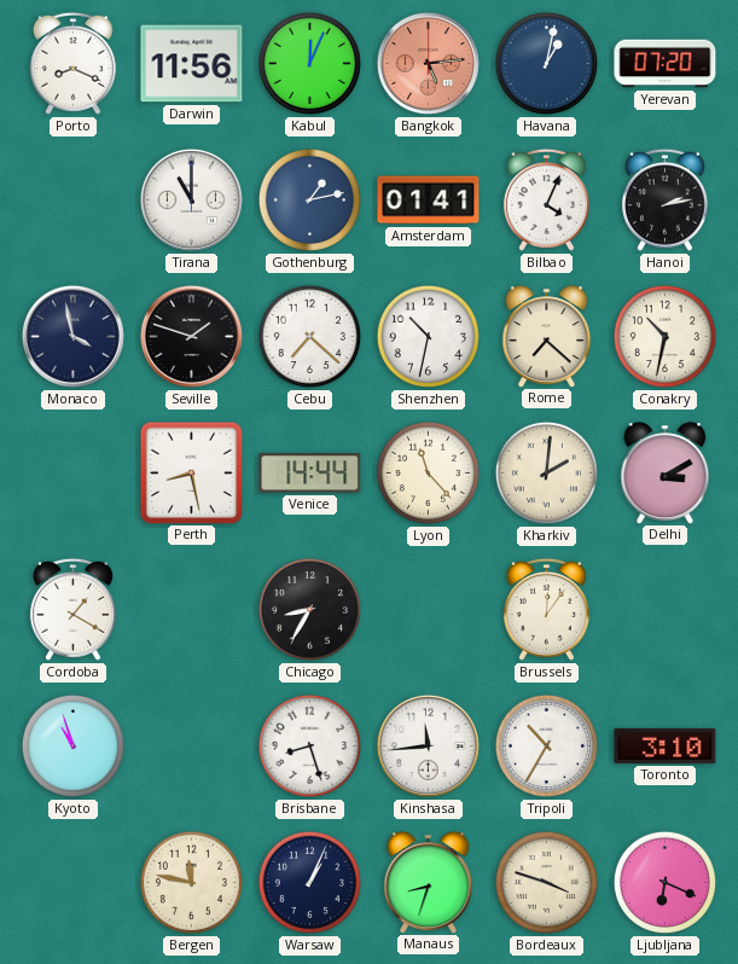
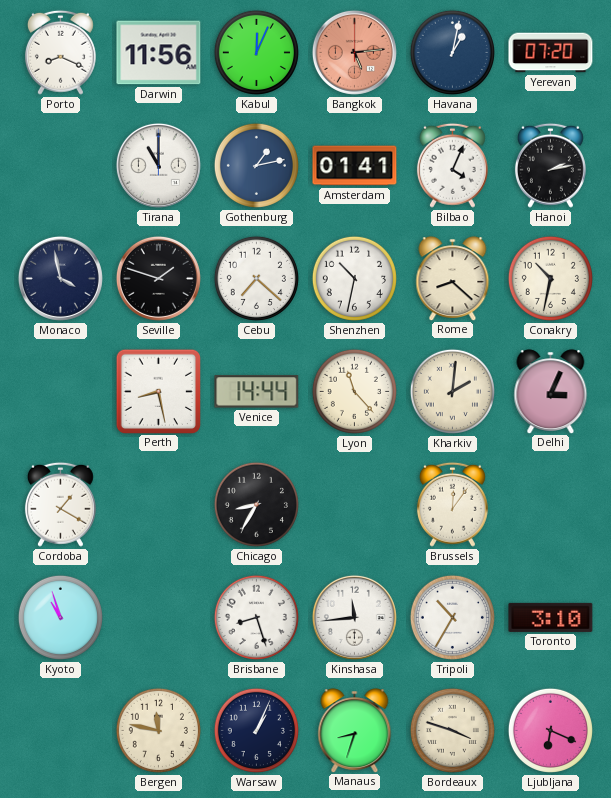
Rome: 7:22 -> 8:22 (453, 278)
Delhi: 3:10 -> 3:04 (551, 391)
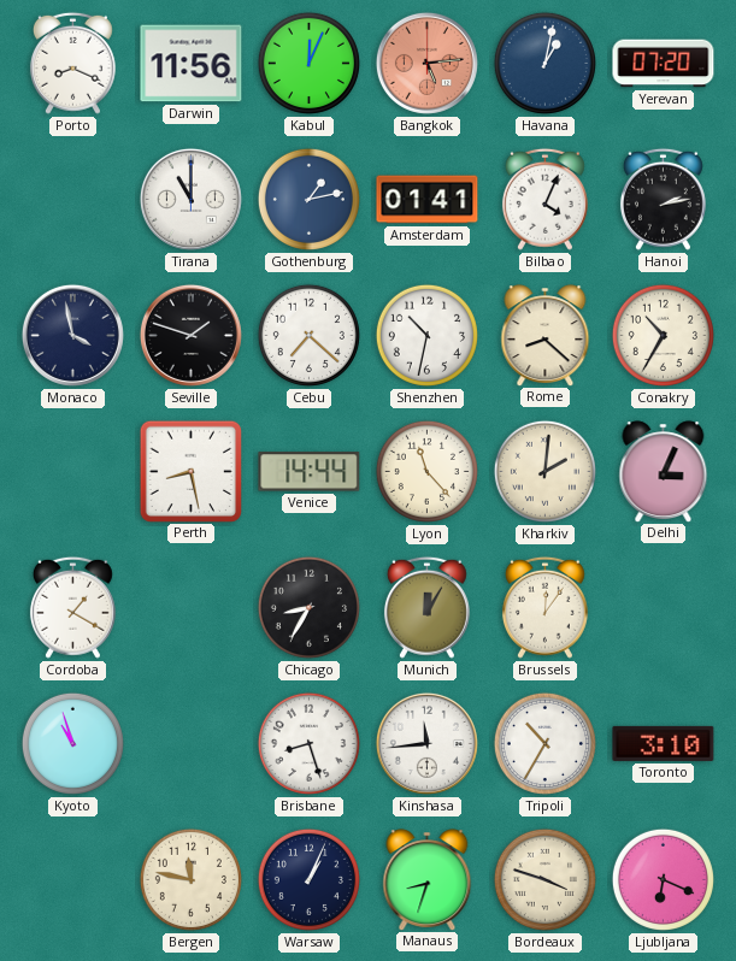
Conakry: 10:32 -> 10:35 (663, 335)
Munich: none -> 12:05 (426, 607)
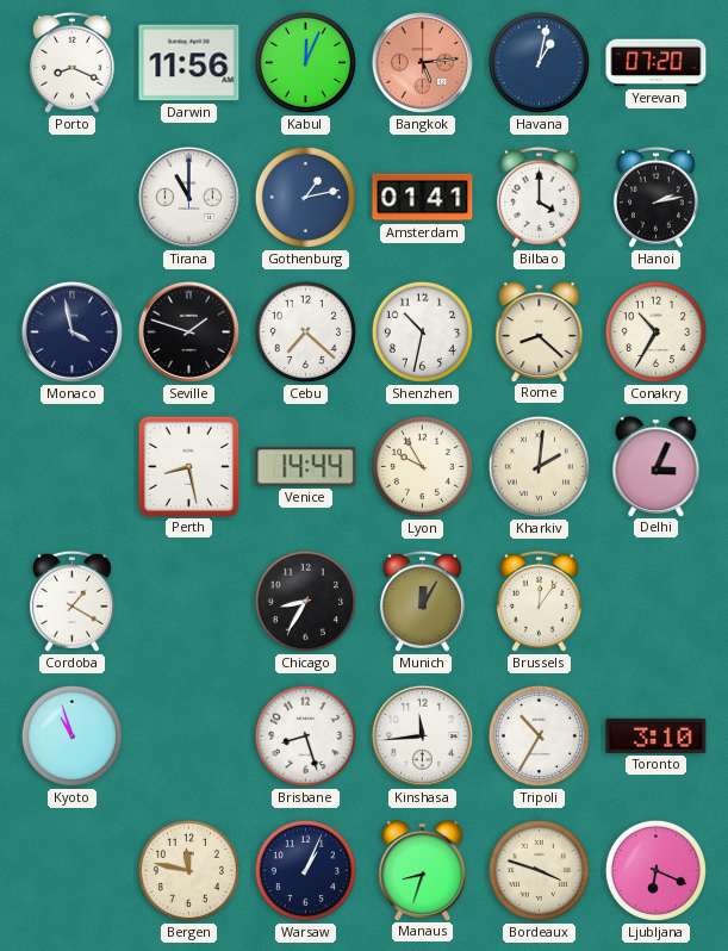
Bilbao: 4:04 -> 4:00 (539, 197)
Lyon: 11:23 -> 9:55 (422, 466)
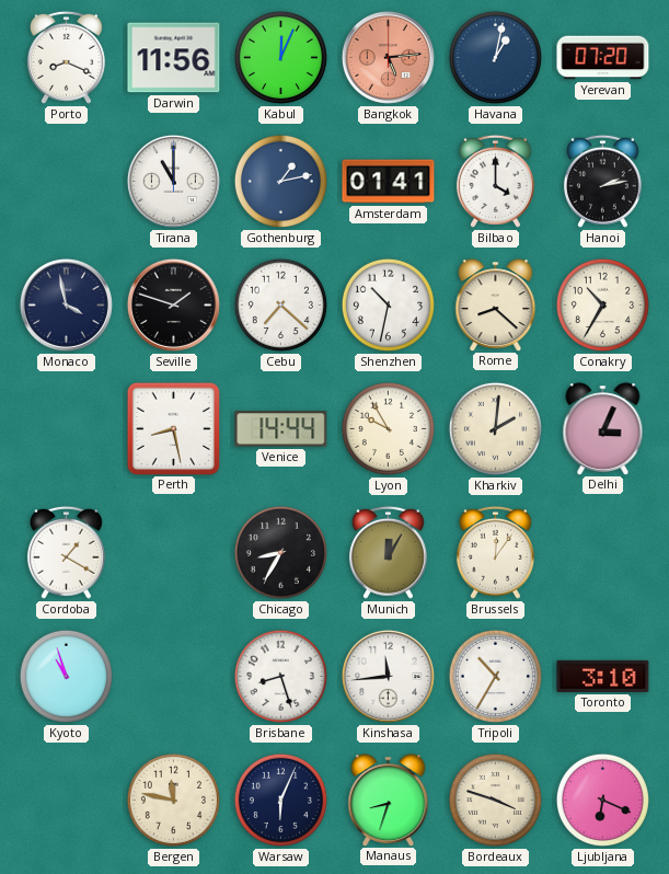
Warsaw: 1:04 -> 6:04 (280, 800)
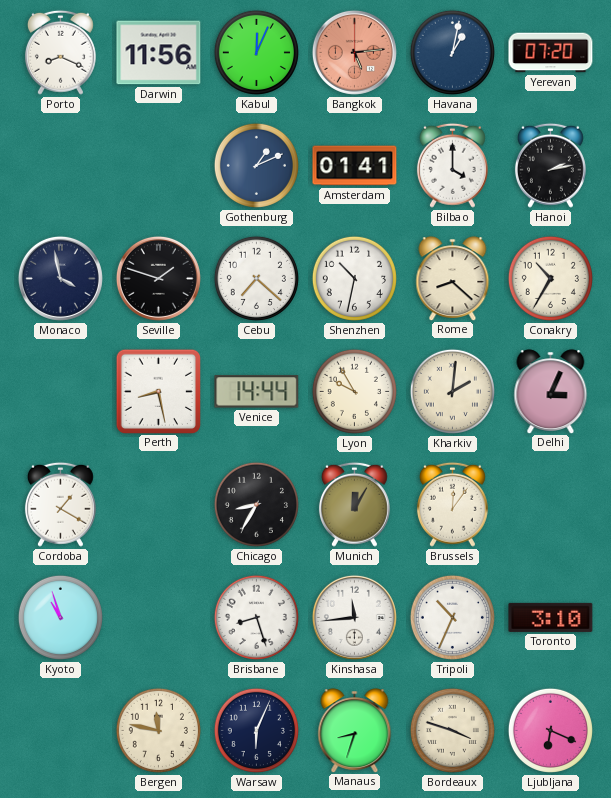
Tirana: 11:00 -> none (173, 181)
Gothenburg: 1:13 -> 1:11 (256, 165)
Tripoli: 10:35 -> 10:34 (452, 617)
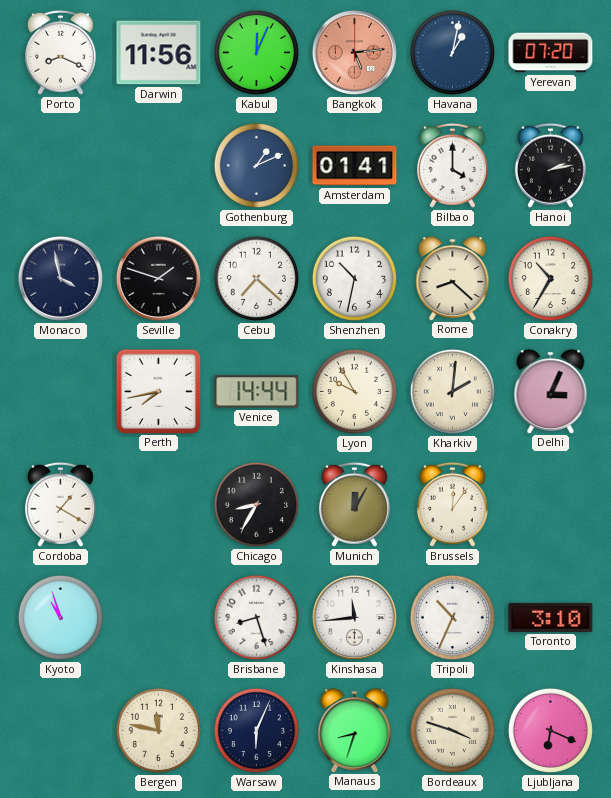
Perth: 8:28 -> 7:43 (158, 391)
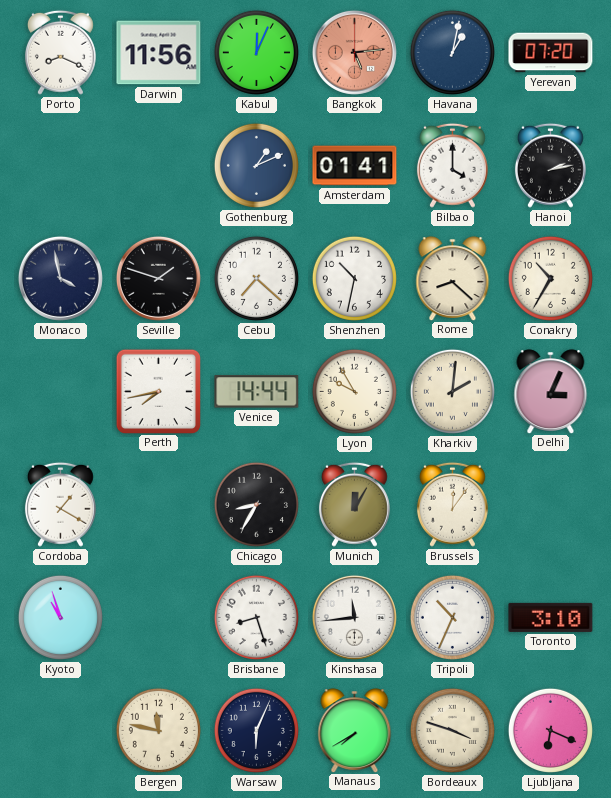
Manaus: 8:33 -> 7:40 (355, 730)
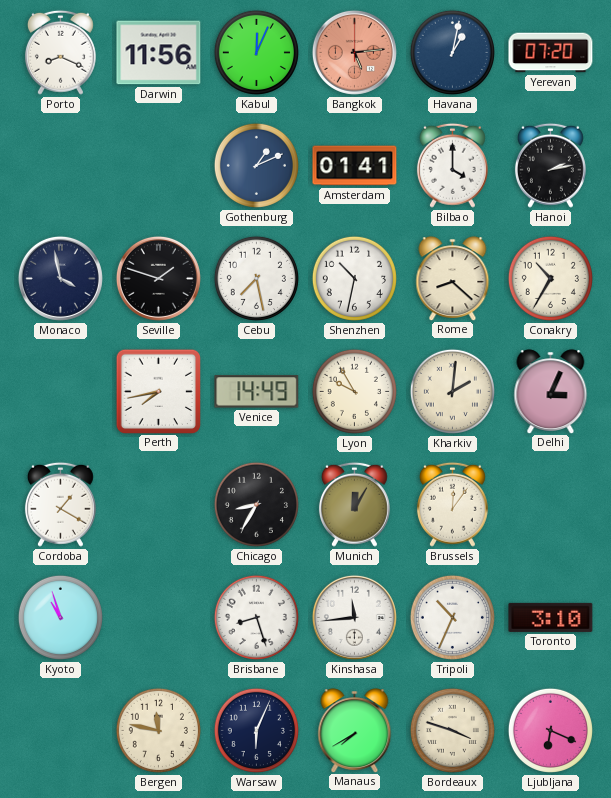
Cebu: 7:22 -> 7:28 (256, 278)
Venice: 14:44 -> 14:49 (257, 392)
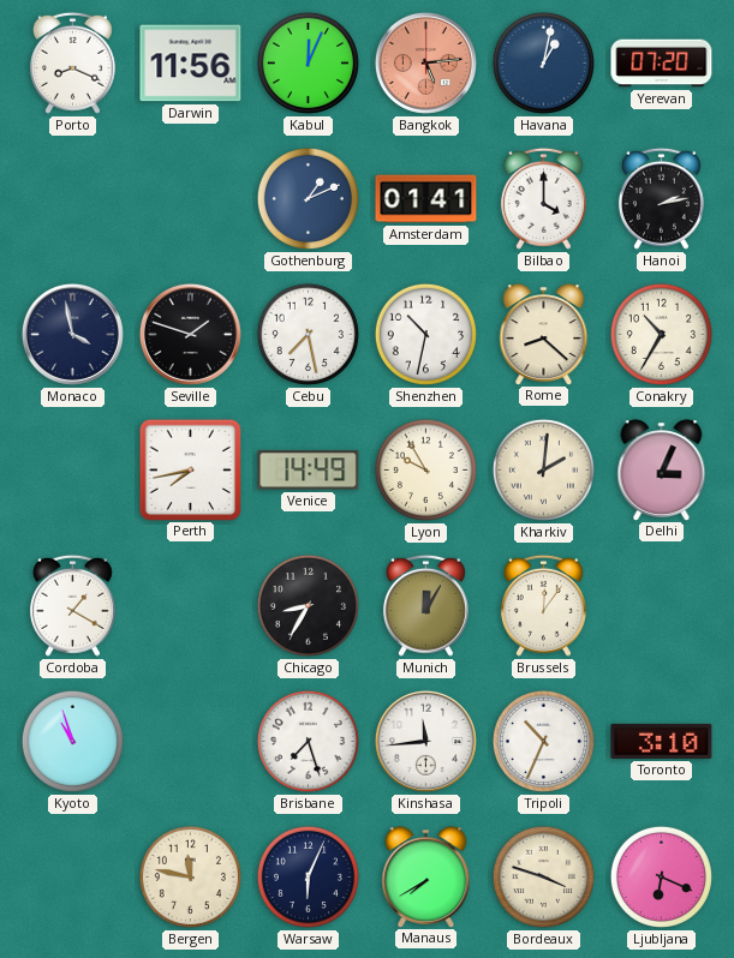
Brisbane: 8:27 -> 7:27 (308, 741)
